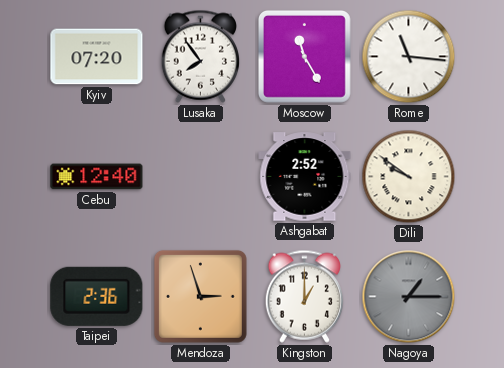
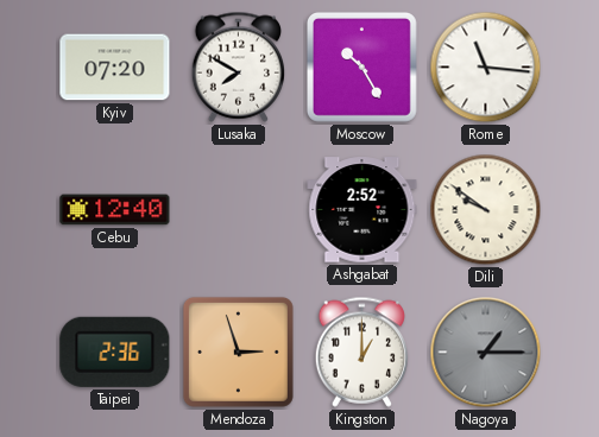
Lusaka: 7:54 -> 7:50 (238, 66)
Moscow: 11:25 -> 10:25 (361, 66)
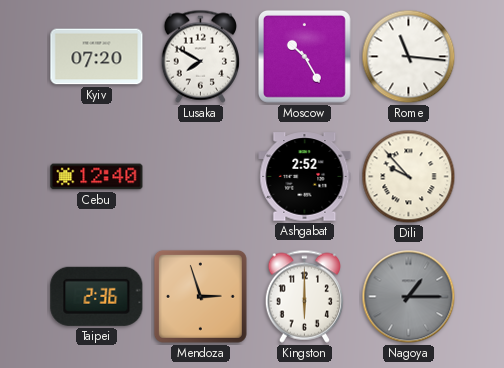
Dili: 9:51 -> 9:53 (409, 177)
Kingston: 1:00 -> 6:00 (304, 296)
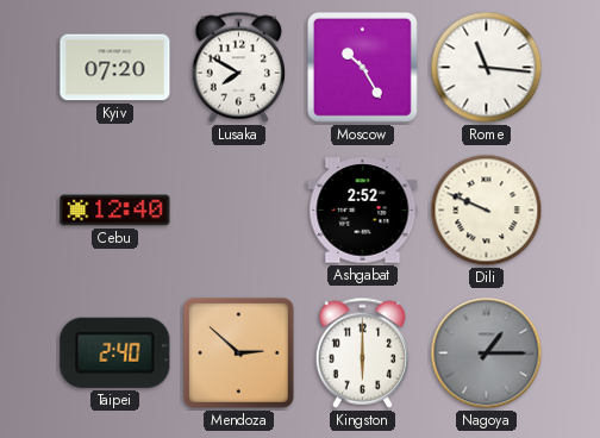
Dili: 9:53 -> 9:49 (487, 211)
Taipei: 2:36 -> 2:40 (115, 352)
Mendoza: 2:57 -> 2:52 (238, 352)
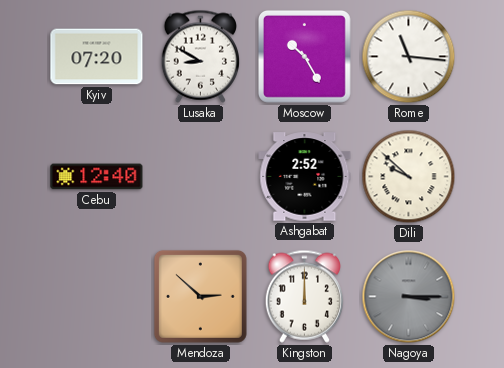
Lusaka: 7:50 -> 8:50 (200, 56)
Dili: 9:49 -> 9:52 (409, 177)
Taipei: 2:40 -> none (115, 352)
Kingston: 6:00 -> 12:00 (304, 296)
Nagoya: 1:15 -> 3:15 (409, 297)
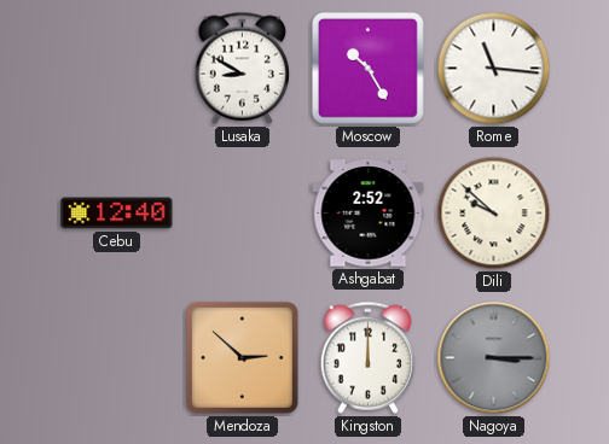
Kyiv: 07:20 -> none (97, 57)
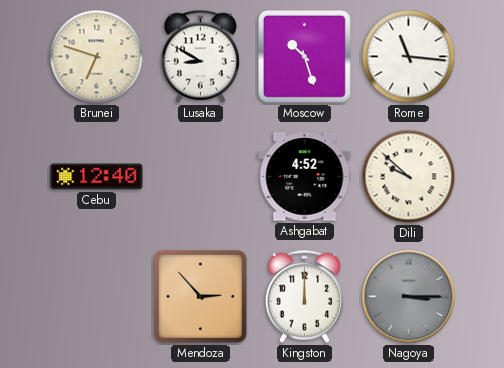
Brunei: none -> 6:48 (97, 57)
Moscow: 10:25 -> 10:27 (304, 56)
Ashgabat: 2:52 -> 4:52 (305, 177)
Mendoza: 2:52 -> 2:53 (200, 296)
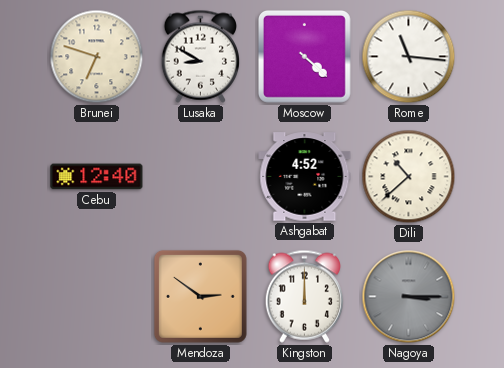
Moscow: 10:27 -> 4:22 (304, 56)
Dili: 9:52 -> 10:38 (409, 177)
Mendoza: 2:53 -> 2:51 (200, 296)
